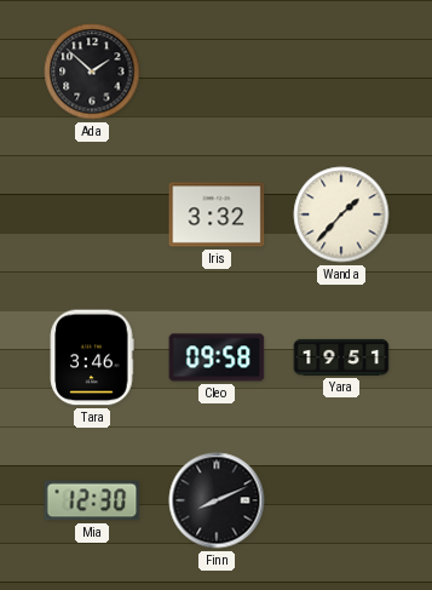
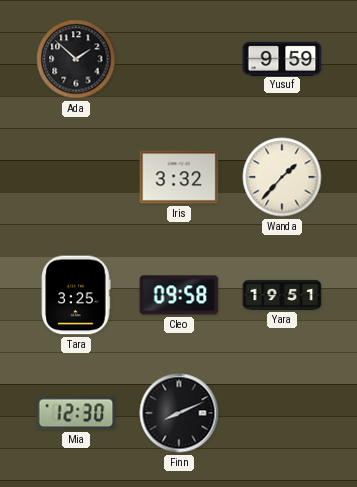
Yusuf: none -> 9:59 (282, 58)
Tara: 3:46 -> 3:25 (76, 295)
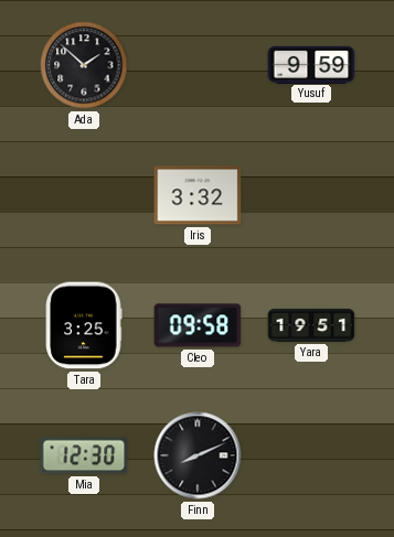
Wanda: 1:37 -> none (282, 177)
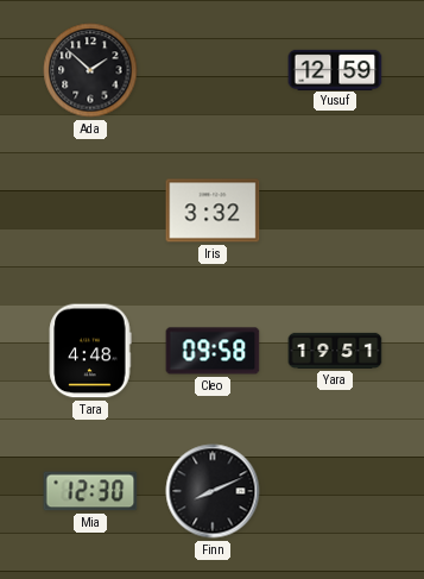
Yusuf: 9:59 -> 12:59 (335, 69)
Tara: 3:25 -> 4:48 (90, 351)
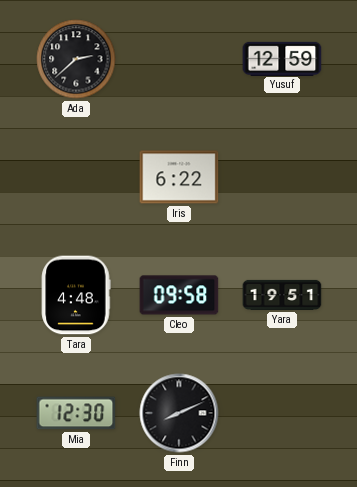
Ada: 1:52 -> 2:38 (76, 59)
Iris: 3:32 -> 6:22 (179, 177)
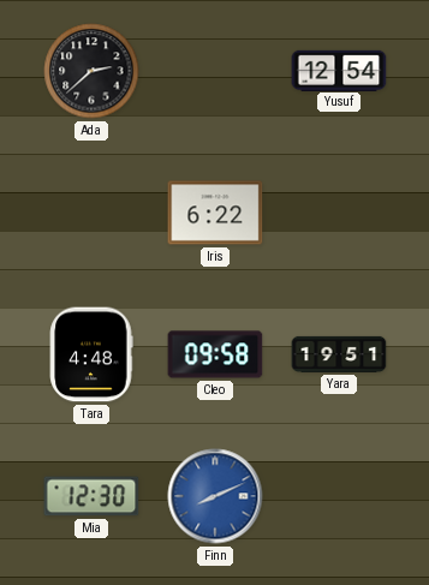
Yusuf: 12:59 -> 12:54 (339, 70)
Finn dial: black -> blue (215, 496)
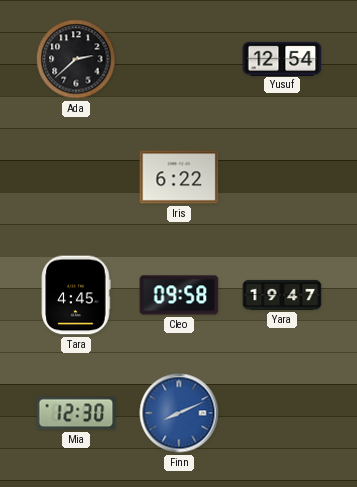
Tara: 4:48 -> 4:45 (76, 295)
Yara: 19:51 -> 19:47 (282, 295)
